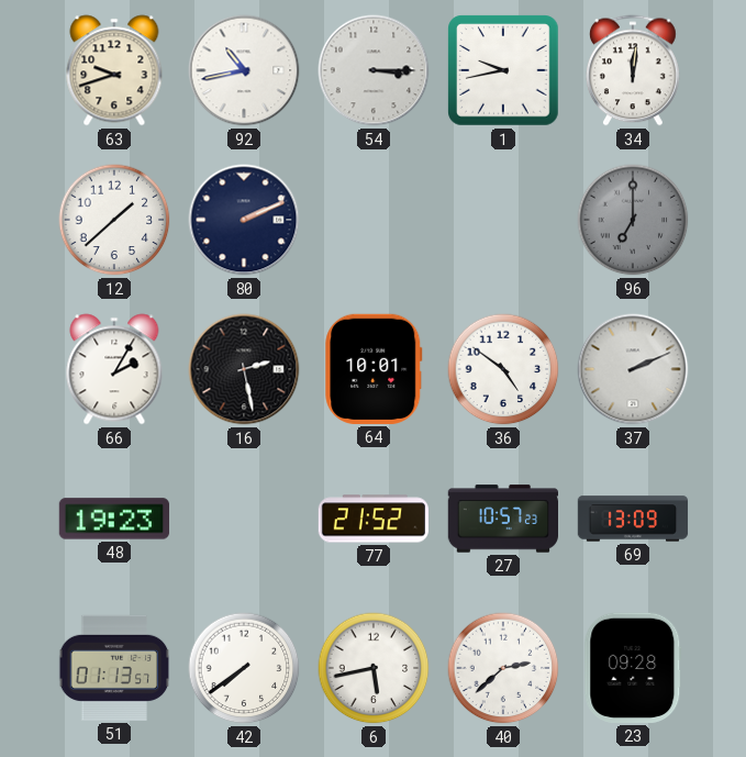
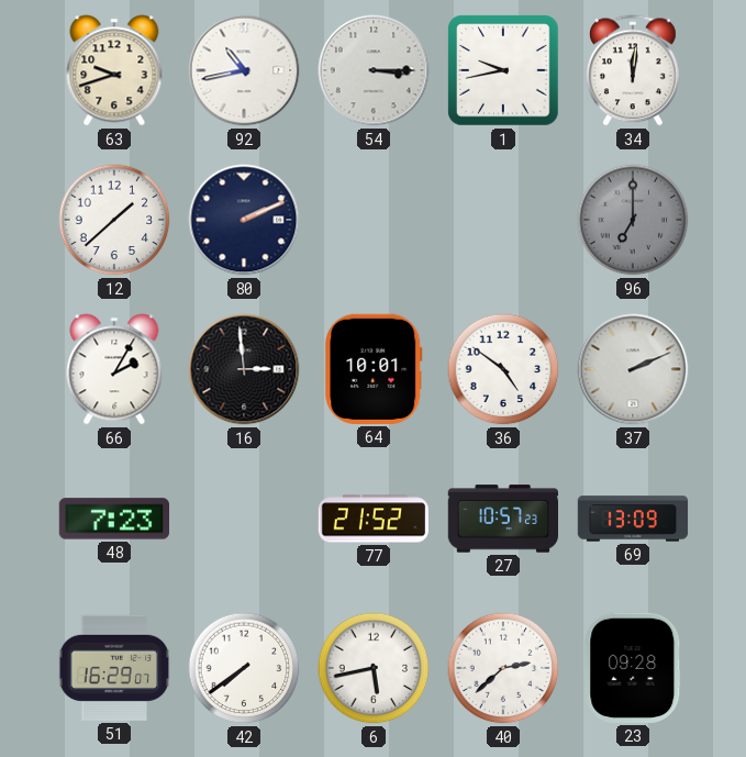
16: 2:28 -> 2:59 (244, 369)
48: 19:23 -> 7:23 (113, 519)
51: 01:13 -> 16:29 (114, 668)
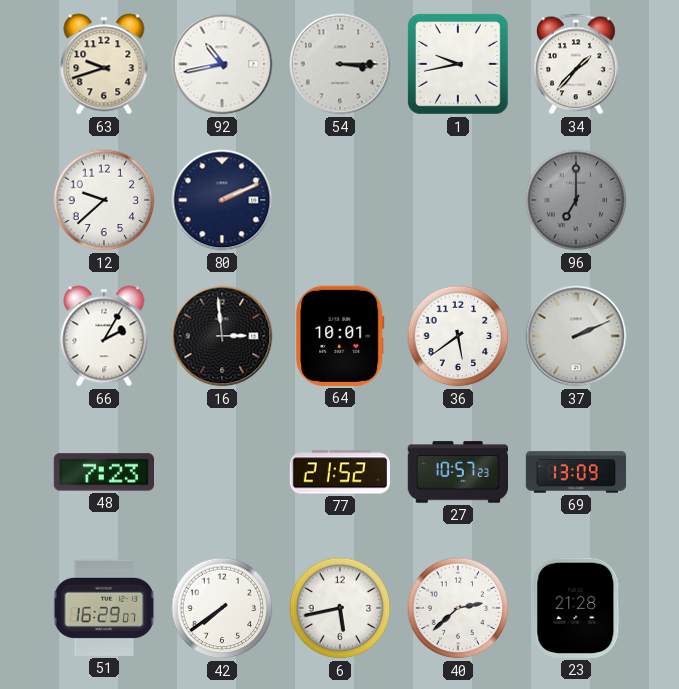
34: 12:01 -> 1:37 (577, 64)
12: 1:38 -> 9:38 (104, 200)
36: 4:51 -> 5:39 (458, 336)
23: 09:28 -> 21:28 (576, 608)
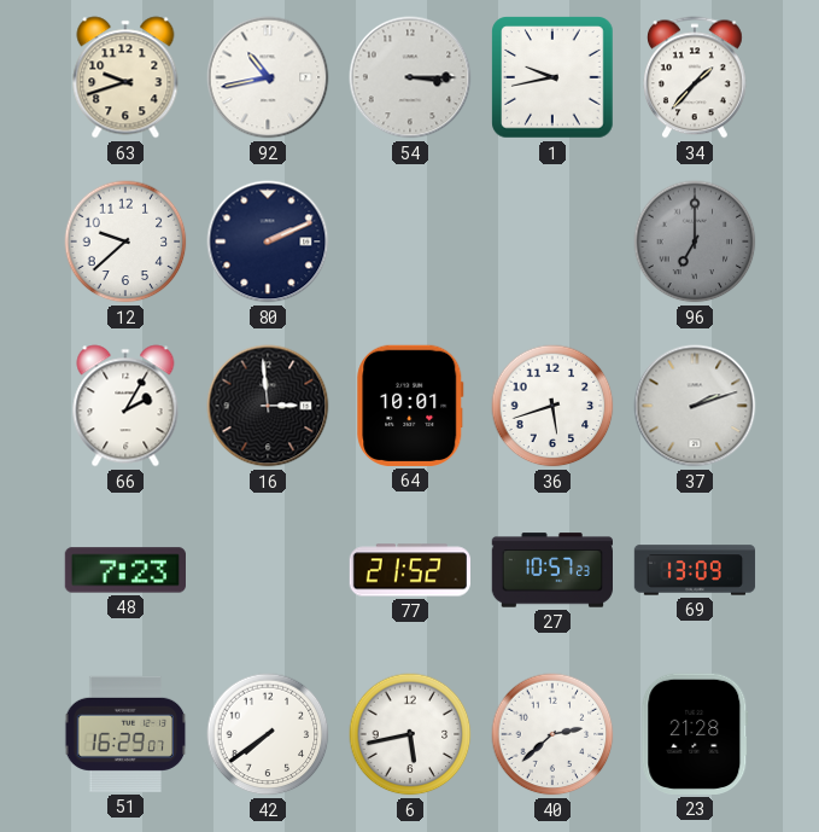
36: 5:39 -> 5:42 (552, 406)
37: 2:11 -> 2:12 (695, 406)
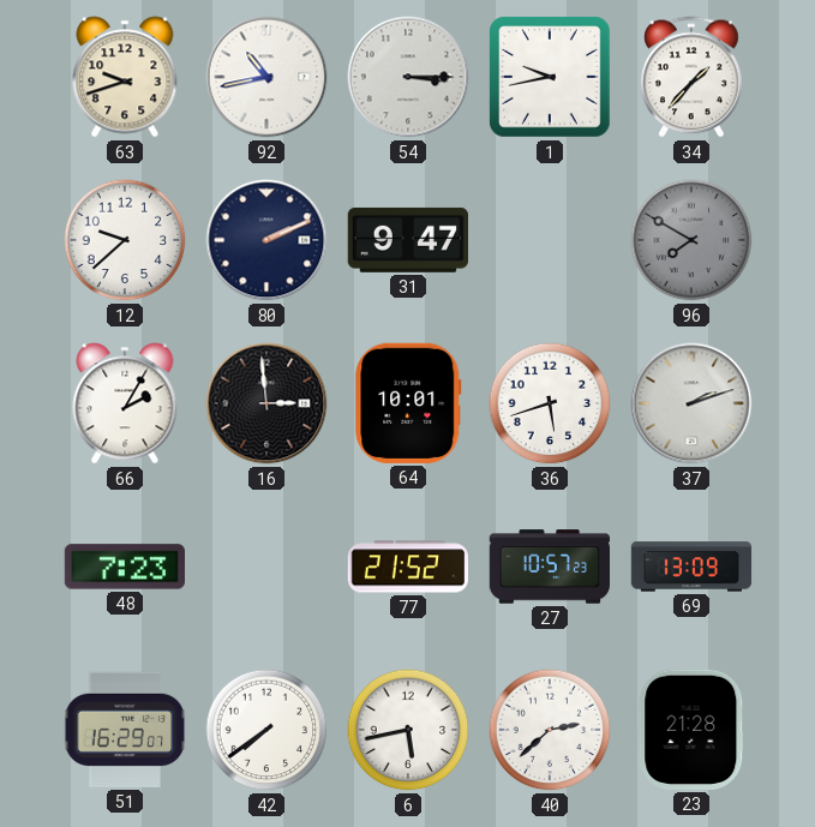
31: none -> 9:47 (407, 240)
96: 7:00 -> 7:50 (691, 240)
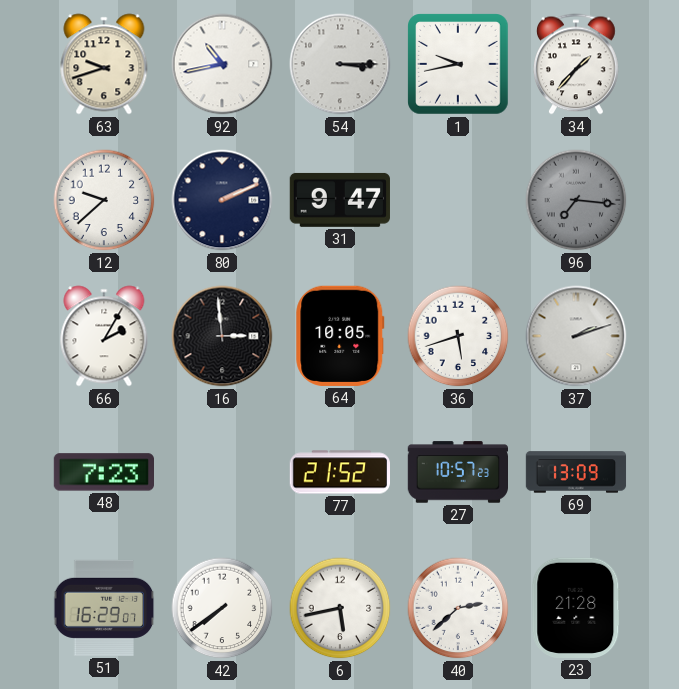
96: 7:50 -> 7:16 (576, 200)
64: 10:01 -> 10:05 (340, 336)
